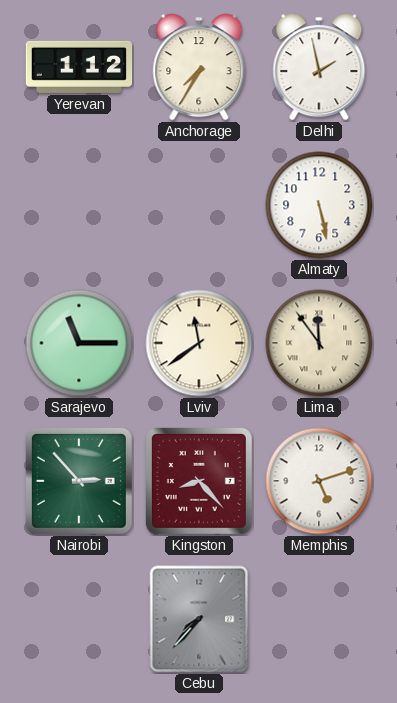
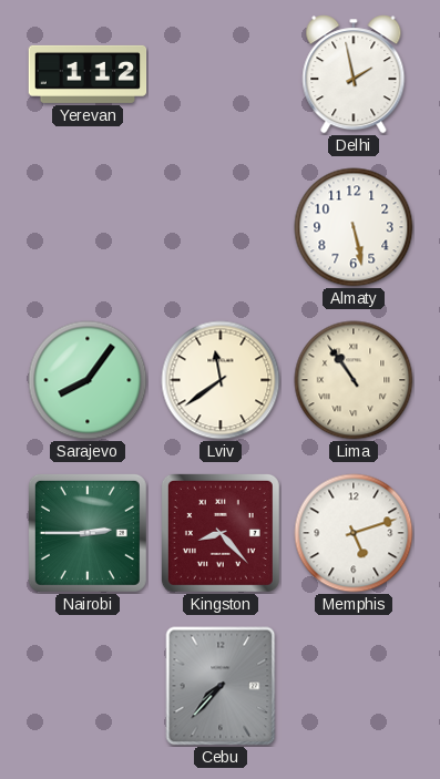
Anchorage: 7:35 -> none (199, 67)
Sarajevo: 11:15 -> 8:06 (88, 380)
Lima: 11:54 -> 10:54 (354, 380)
Nairobi: 2:53 -> 2:45 (88, 533)
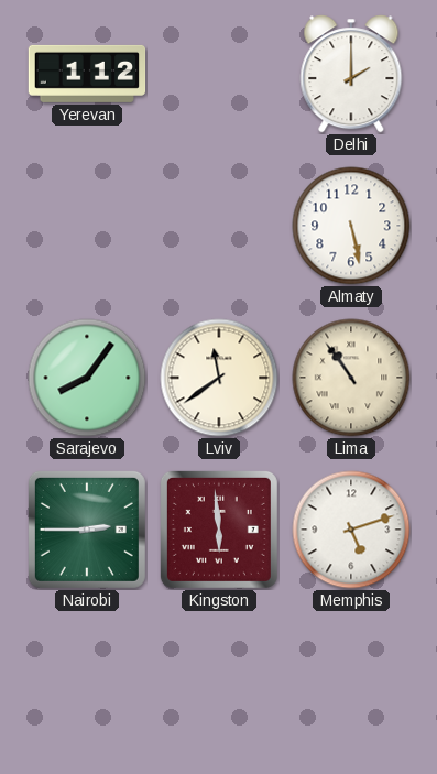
Delhi: 1:58 -> 2:00 (351, 74)
Kingston: 8:23 -> 5:59 (219, 530)
Cebu: 7:37 -> none (221, 686)
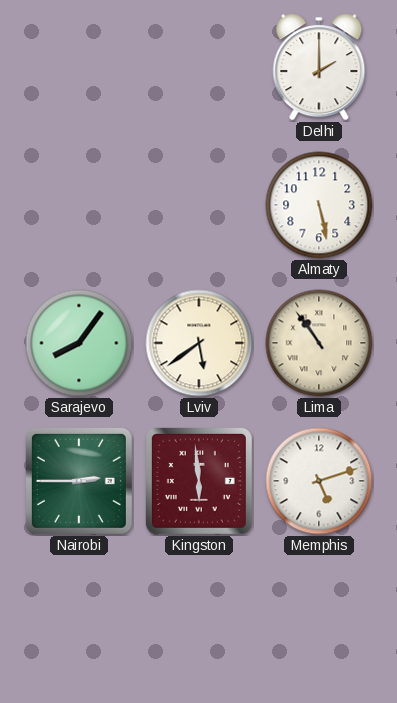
Yerevan: 1:12 -> none (87, 74)
Lviv: 11:39 -> 5:39 (199, 343)
